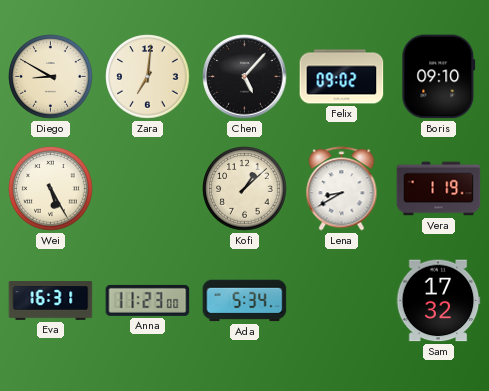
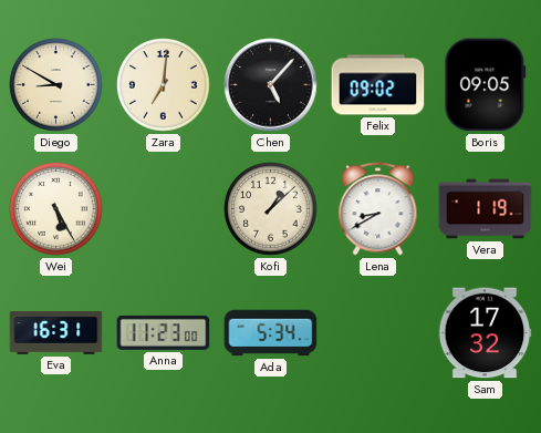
Boris: 09:10 -> 09:05 (486, 85)
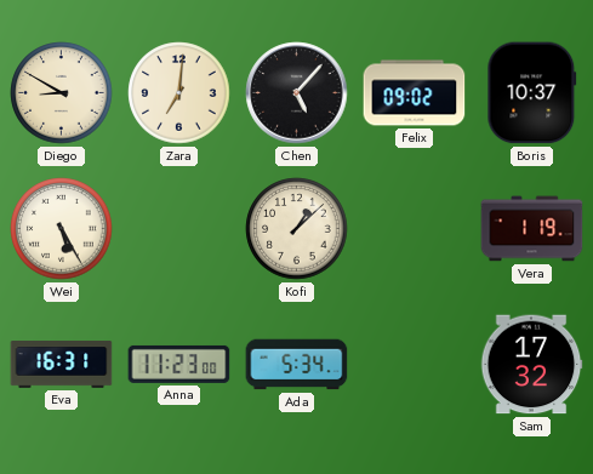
Boris: 09:05 -> 10:37 (532, 93)
Lena: 8:40 -> none (378, 209)
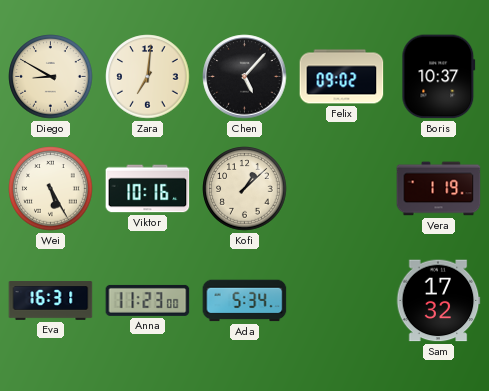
Viktor: none -> 10:16 (148, 189)
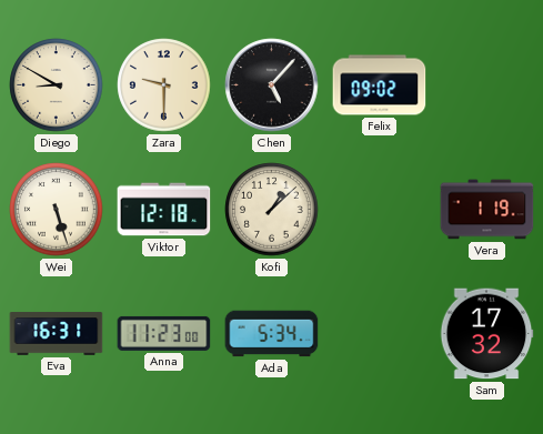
Zara: 7:01 -> 9:30 (164, 85)
Boris: 10:37 -> none (439, 77)
Wei: 5:25 -> 5:27 (57, 210)
Viktor: 10:16 -> 12:18 (164, 210)
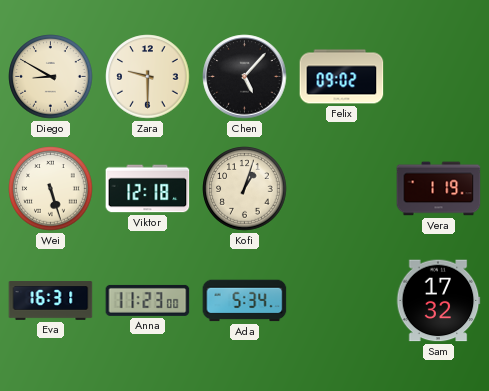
Kofi: 1:08 -> 1:03 (245, 189)
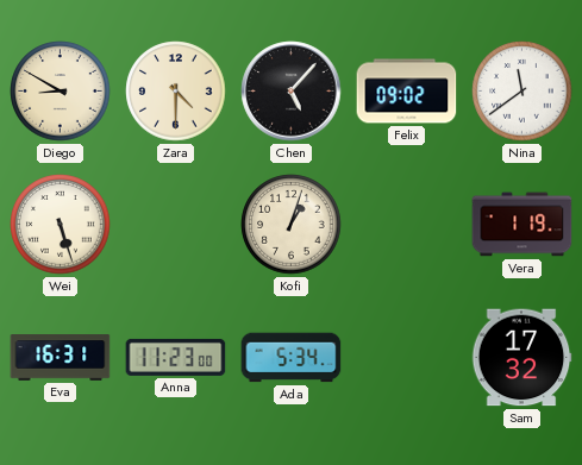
Zara: 9:30 -> 4:30 (176, 92)
Nina: none -> 11:39 (522, 92)
Viktor: 12:18 -> none (148, 189)
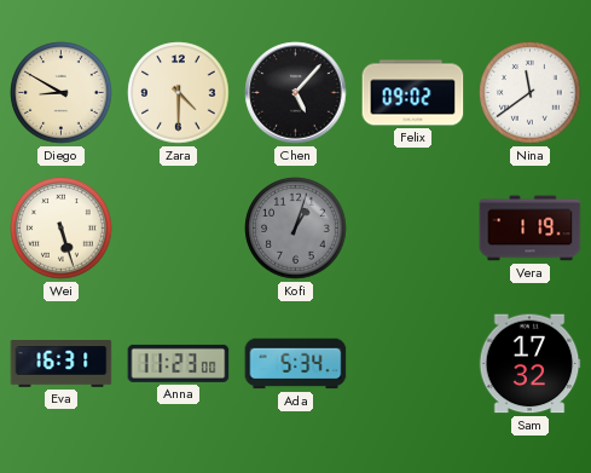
Kofi dial: cream -> grey (296, 229)
